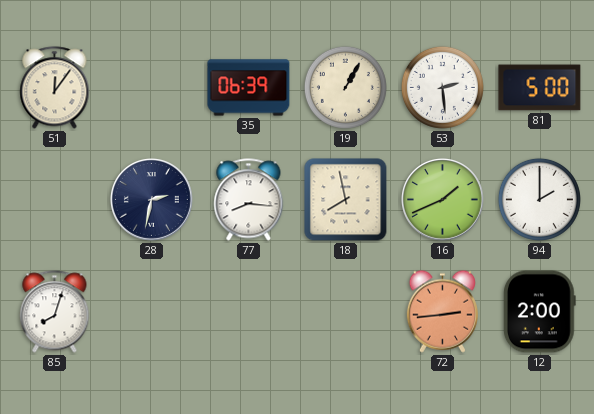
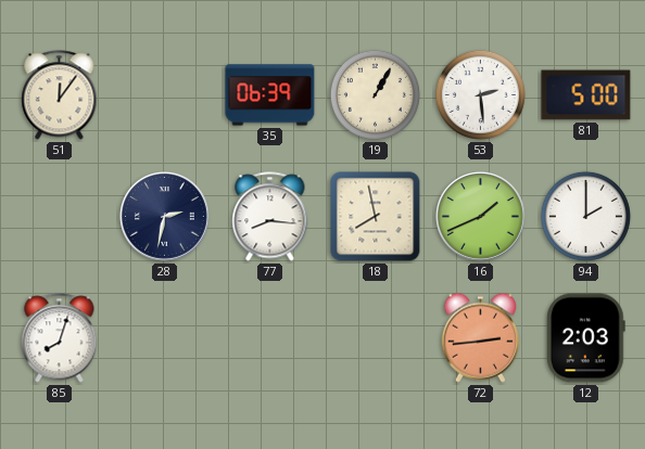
12: 2:00 -> 2:03 (586, 338)
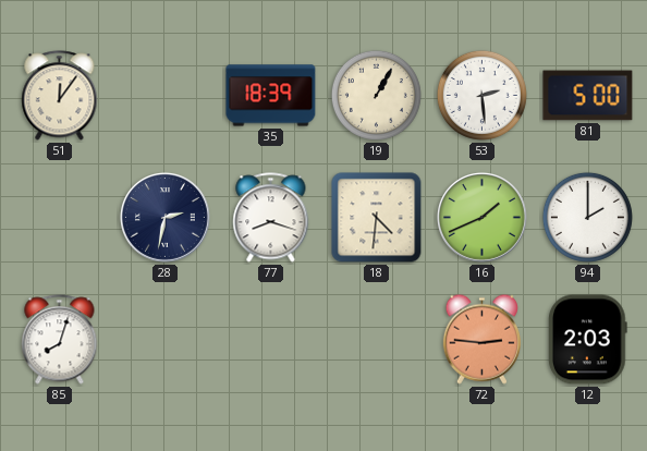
35: 06:39 -> 18:39 (271, 96)
77: 8:16 -> 8:18 (271, 218)
18: 7:58 -> 4:31 (377, 218)
72: 2:44 -> 2:46 (481, 339)
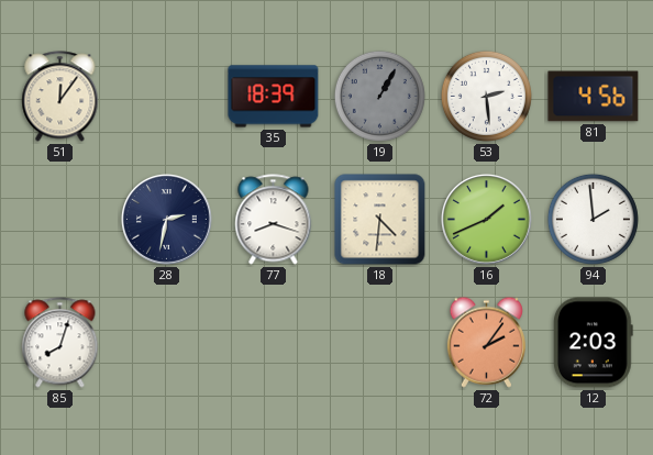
19 dial: cream -> grey (379, 96)
81: 5:00 -> 4:56 (594, 97)
94: 2:00 -> 1:59 (593, 219)
72: 2:46 -> 2:06 (486, 342)
